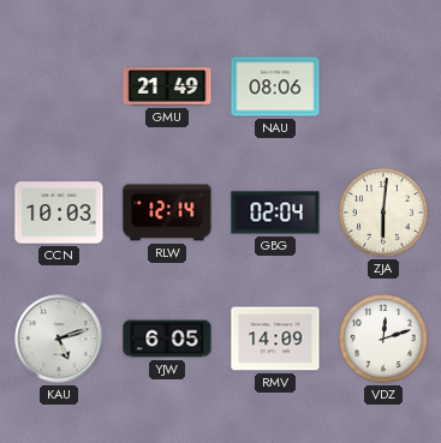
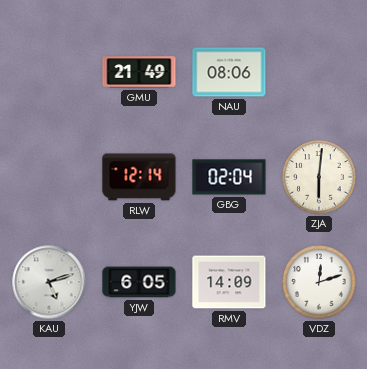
CCN: 10:03 -> none (59, 212)
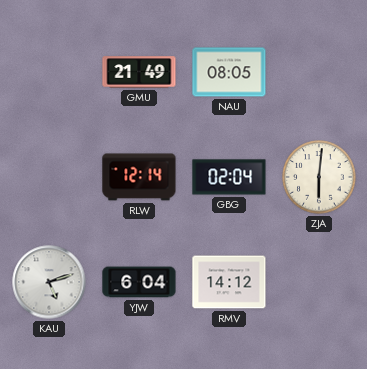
NAU: 08:06 -> 08:05 (229, 72)
YJW: 6:05 -> 6:04 (139, 282)
RMV: 14:09 -> 14:12 (229, 282)
VDZ: 12:12 -> none (319, 282)
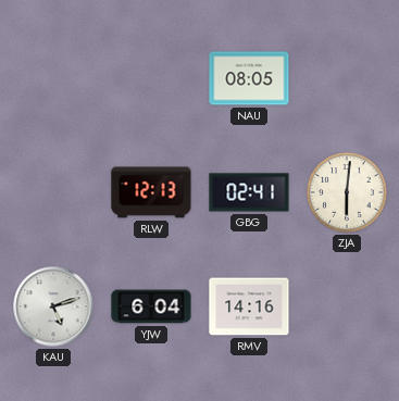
GMU: 21:49 -> none (139, 72)
RLW: 12:14 -> 12:13 (151, 192)
GBG: 02:04 -> 02:41 (249, 192)
RMV: 14:12 -> 14:16 (249, 306)
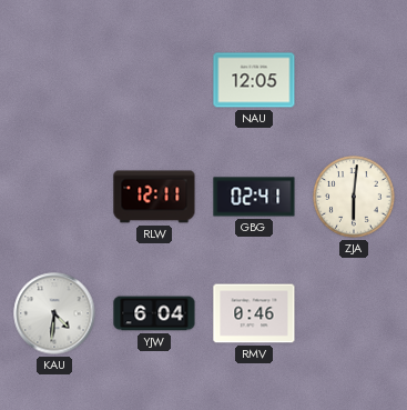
NAU: 08:05 -> 12:05 (254, 80)
RLW: 12:13 -> 12:11 (154, 197)
KAU: 5:12 -> 4:31 (54, 313)
RMV: 14:16 -> 0:46 (254, 313)
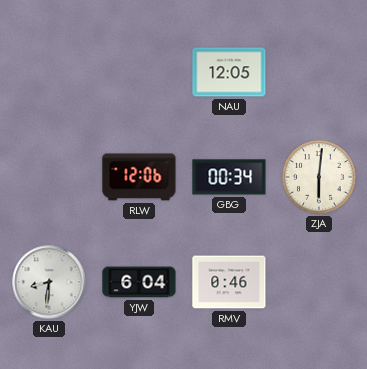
RLW: 12:11 -> 12:06 (139, 177)
GBG: 02:41 -> 00:34 (229, 177)
KAU: 4:31 -> 8:31 (49, 282)
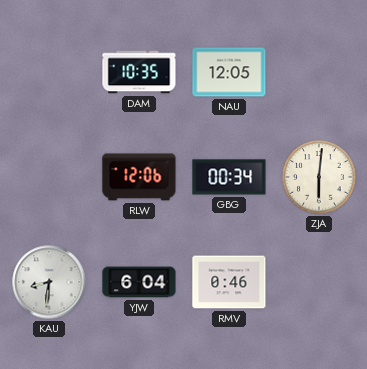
DAM: none -> 10:35 (139, 72)
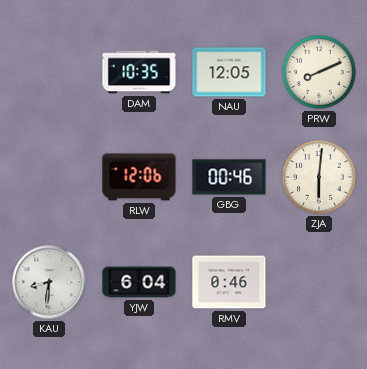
PRW: none -> 8:11 (319, 72)
GBG: 00:34 -> 00:46 (229, 177)
